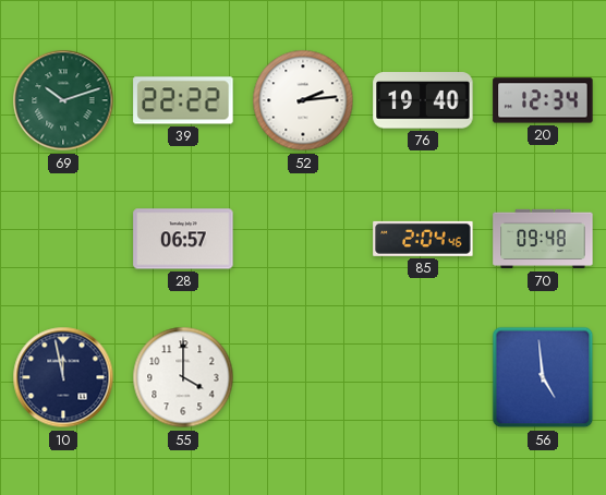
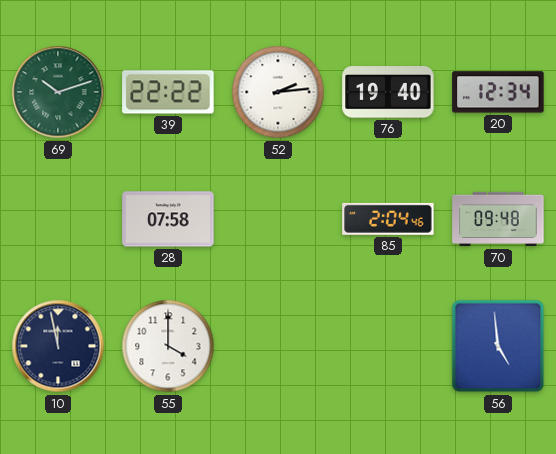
28: 06:57 -> 07:58 (168, 219)
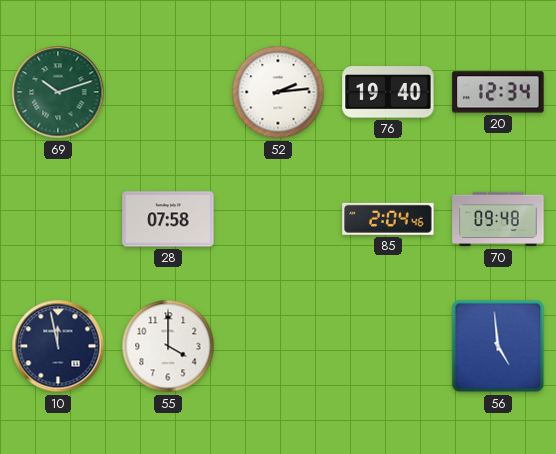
39: 22:22 -> none (168, 92)
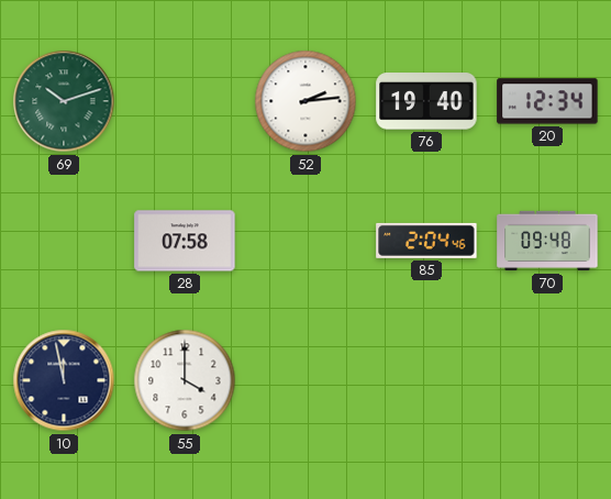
56: 4:59 -> none (498, 346)
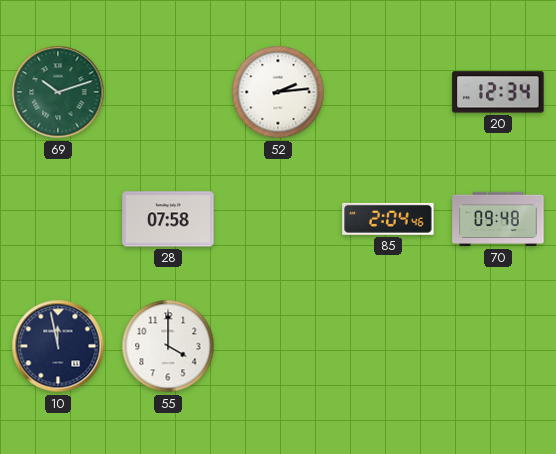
76: 19:40 -> none (426, 101)
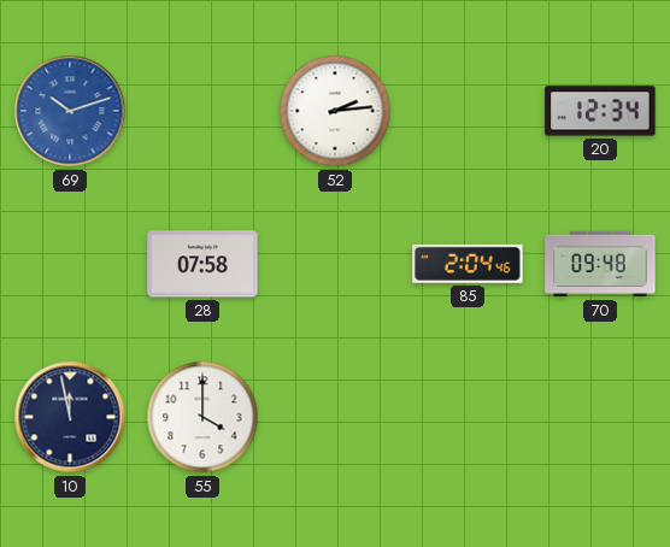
69 dial: green -> blue (70, 111)
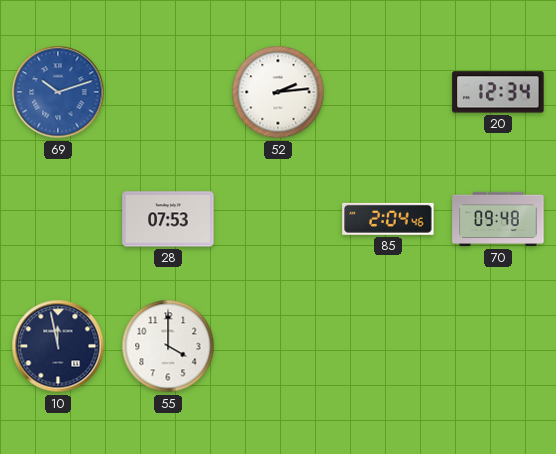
28: 07:58 -> 07:53 (168, 219)
